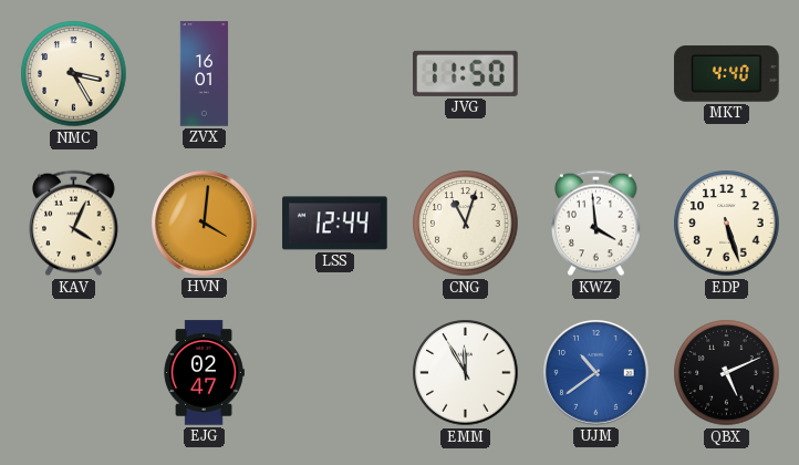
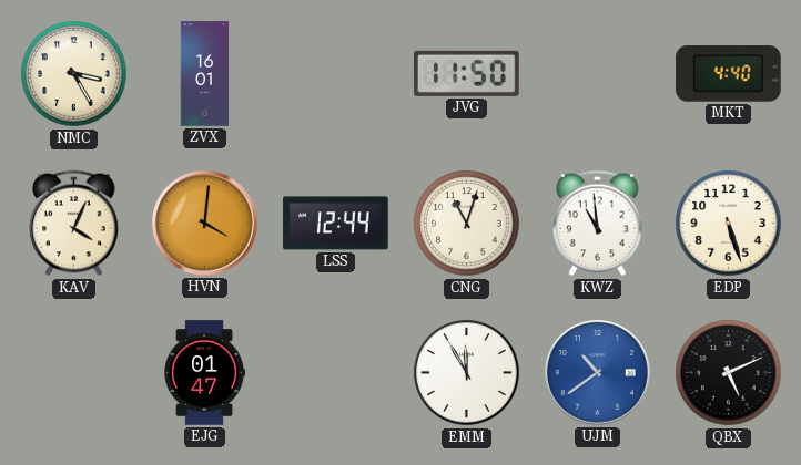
KWZ: 3:59 -> 10:59 (598, 224)
EJG: 02:47 -> 01:47 (204, 373)
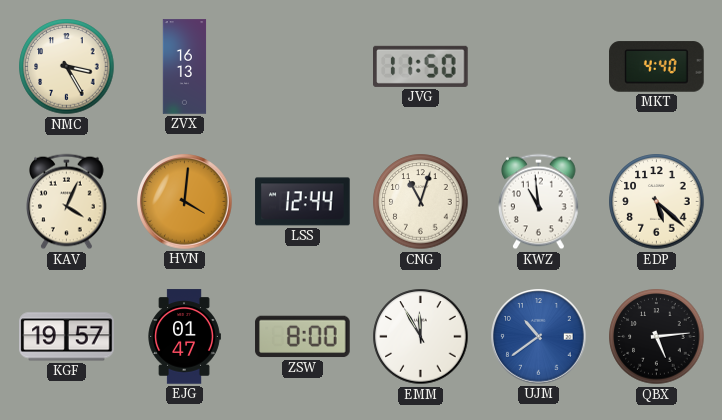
ZVX: 16:01 -> 16:13 (185, 67)
EDP: 5:27 -> 5:22 (657, 202)
KGF: none -> 19:57 (67, 337)
ZSW: none -> 8:00 (303, 337)
QBX: 5:11 -> 5:14 (657, 337)
